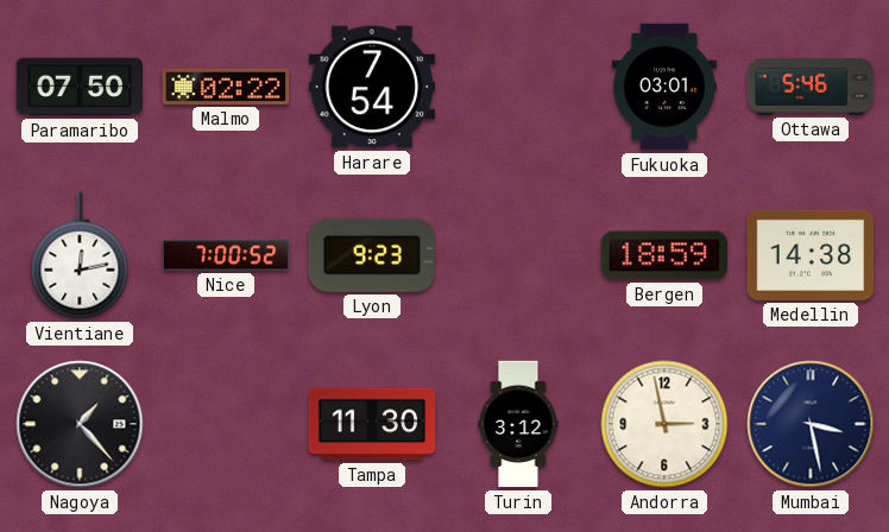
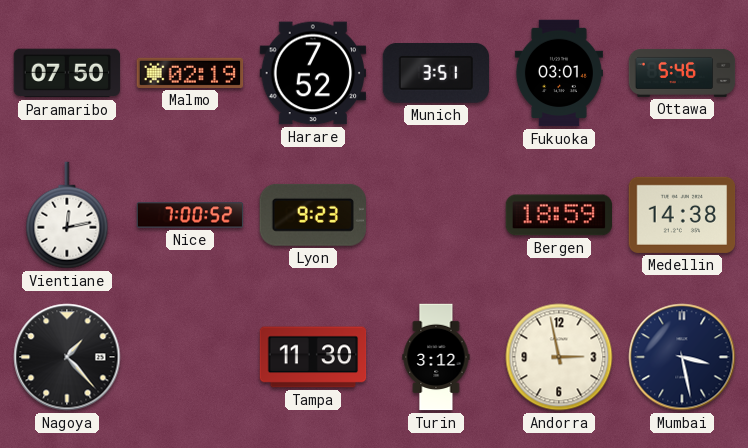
Malmo: 02:22 -> 02:19 (190, 73)
Harare: 7:54 -> 7:52 (313, 73)
Munich: none -> 3:51 (436, 73)
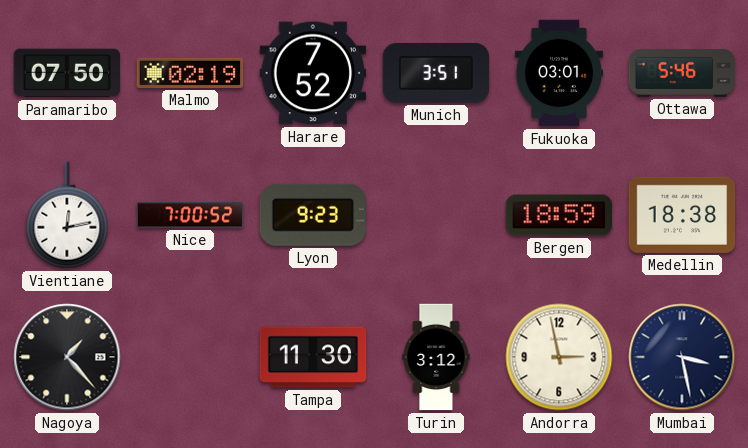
Medellin: 14:38 -> 18:38 (682, 215)
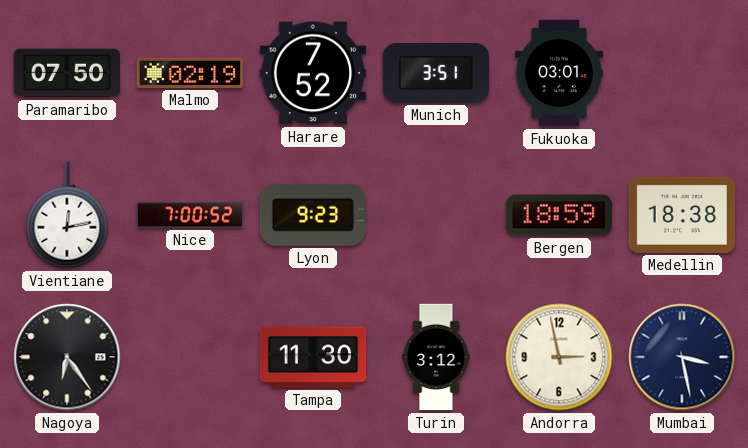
Ottawa: 5:46 -> none (682, 73)
Nagoya: 1:23 -> 6:24 (67, 357)
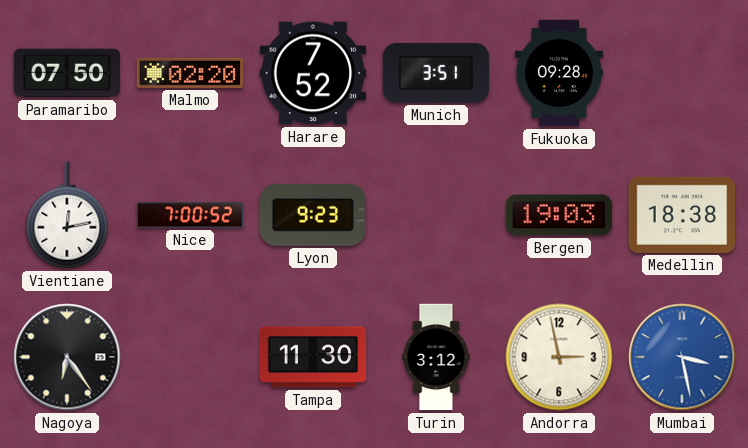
Malmo: 02:19 -> 02:20 (190, 73)
Fukuoka: 03:01 -> 09:28 (559, 73)
Bergen: 18:59 -> 19:03 (559, 215)
Mumbai dial: navy -> blue (682, 357)
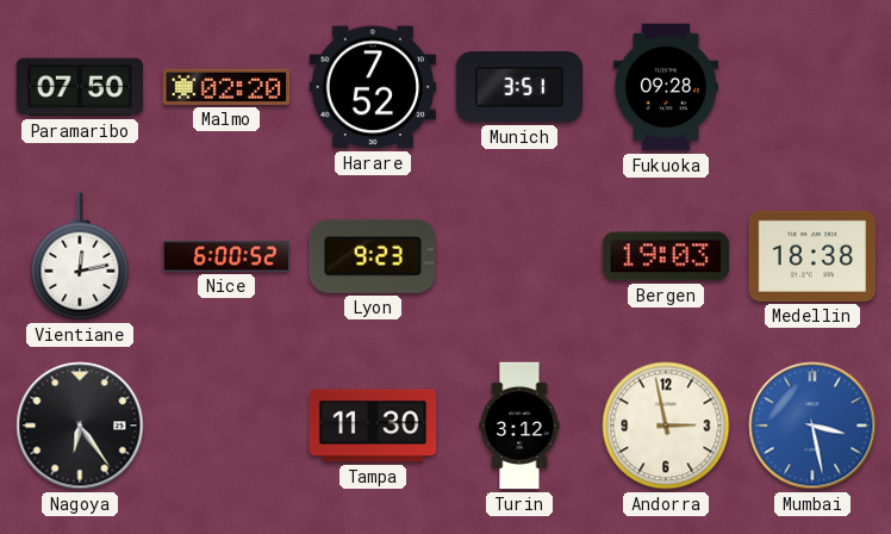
Nice: 7:00 -> 6:00 (226, 256)
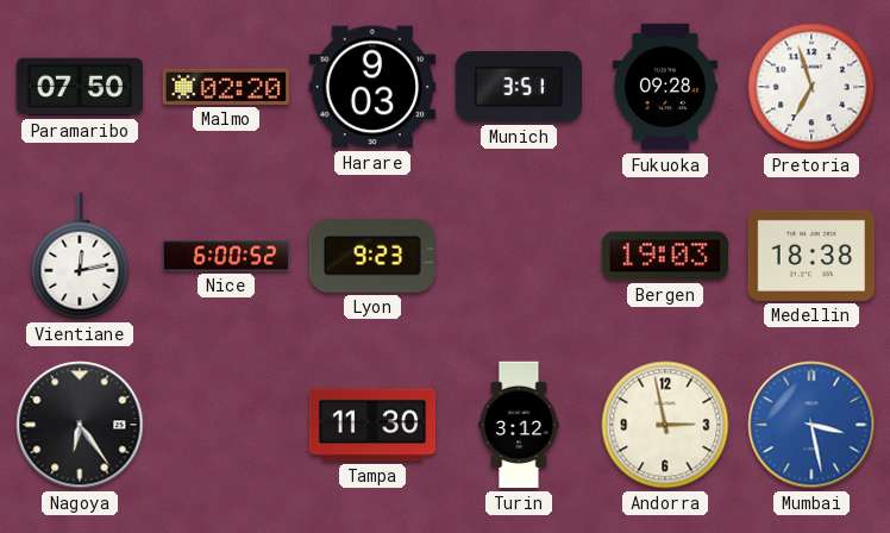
Harare: 7:52 -> 9:03 (372, 87)
Pretoria: none -> 6:57 (811, 87)
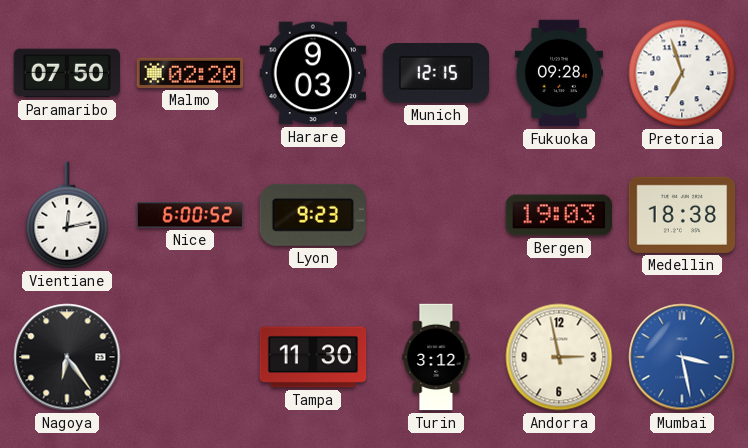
Munich: 3:51 -> 12:15 (436, 73)
